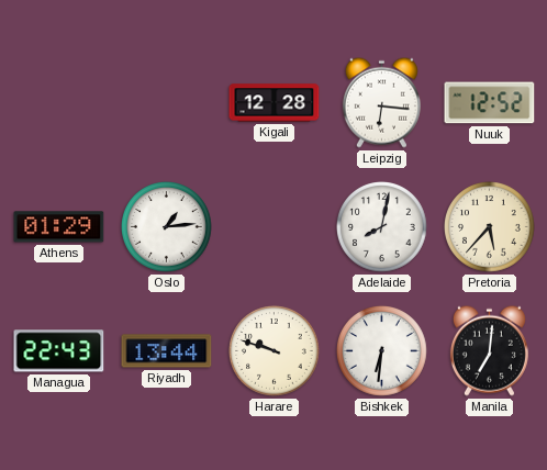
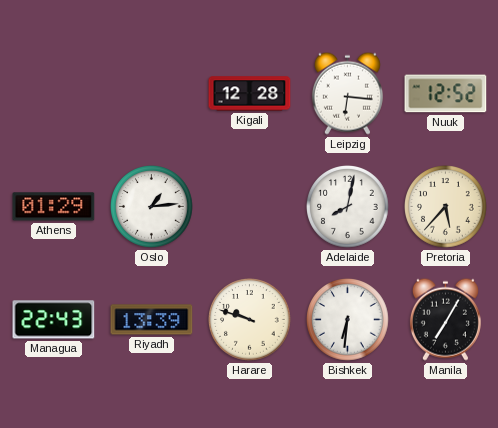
Riyadh: 13:44 -> 13:39 (152, 320)
Manila: 7:01 -> 7:05 (445, 319)
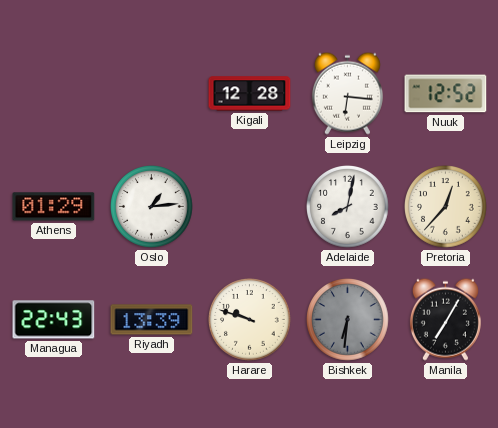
Pretoria: 5:37 -> 12:37 (446, 207)
Bishkek dial: white -> grey (348, 320)
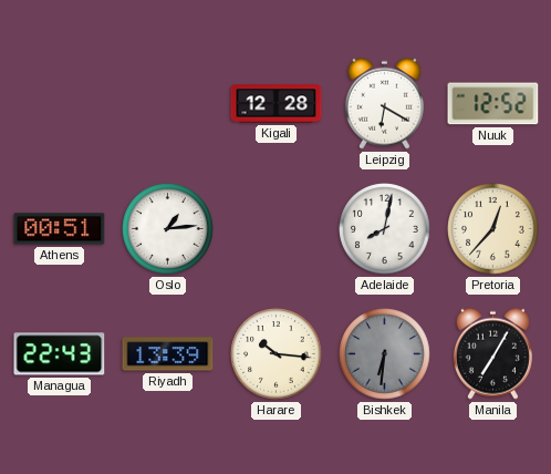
Leipzig: 6:16 -> 6:20 (384, 103)
Athens: 01:29 -> 00:51 (60, 229)
Harare: 9:48 -> 10:16 (277, 354)
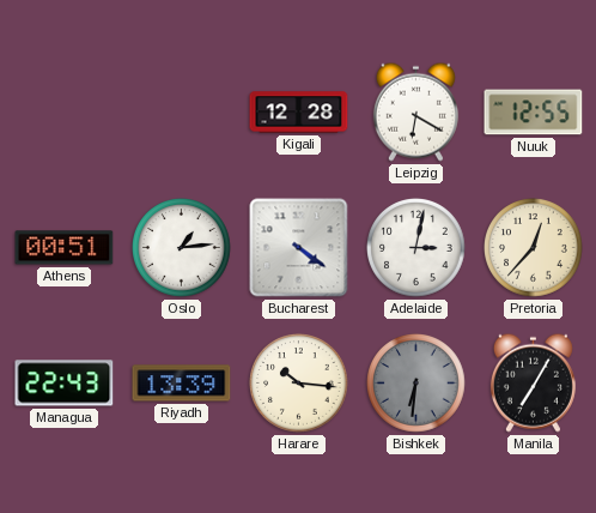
Nuuk: 12:52 -> 12:55 (534, 113)
Bucharest: none -> 4:21 (299, 248)
Adelaide: 8:02 -> 3:02 (416, 248)
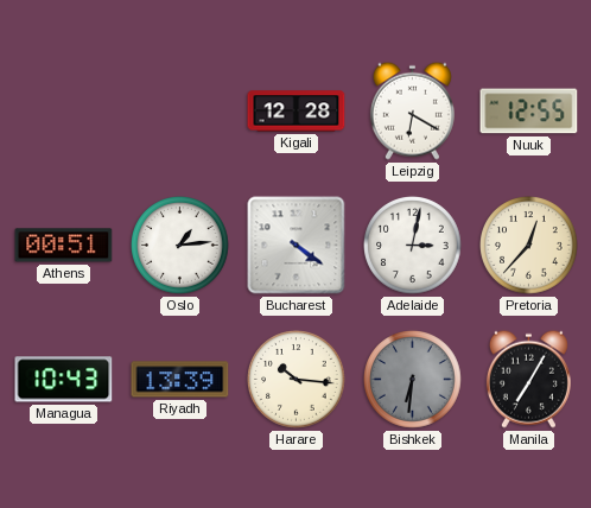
Managua: 22:43 -> 10:43 (64, 380)
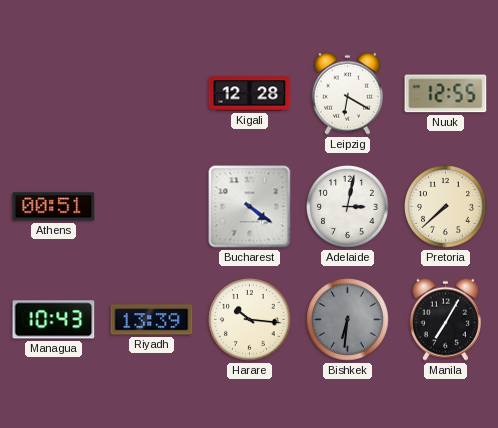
Oslo: 1:14 -> none (180, 246)
Pretoria: 12:37 -> 7:38 (446, 207)
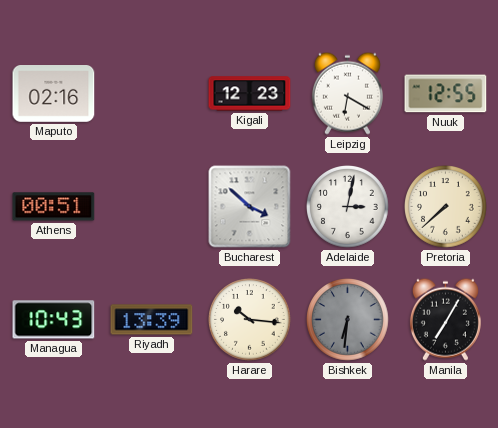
Maputo: none -> 02:16 (54, 94)
Kigali: 12:28 -> 12:23 (250, 94)
Bucharest: 4:21 -> 3:52 (250, 207)
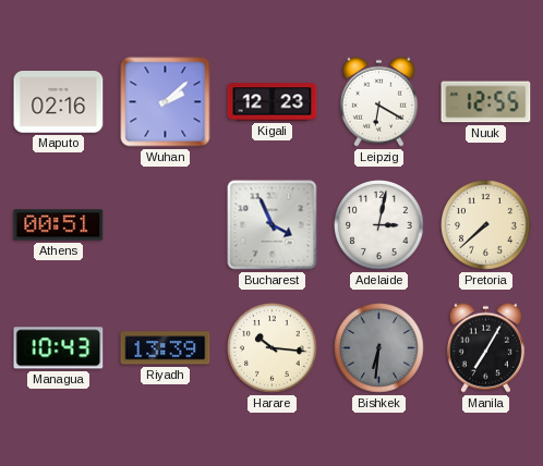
Wuhan: none -> 2:08 (166, 102)
Bucharest: 3:52 -> 3:56 (273, 225)
